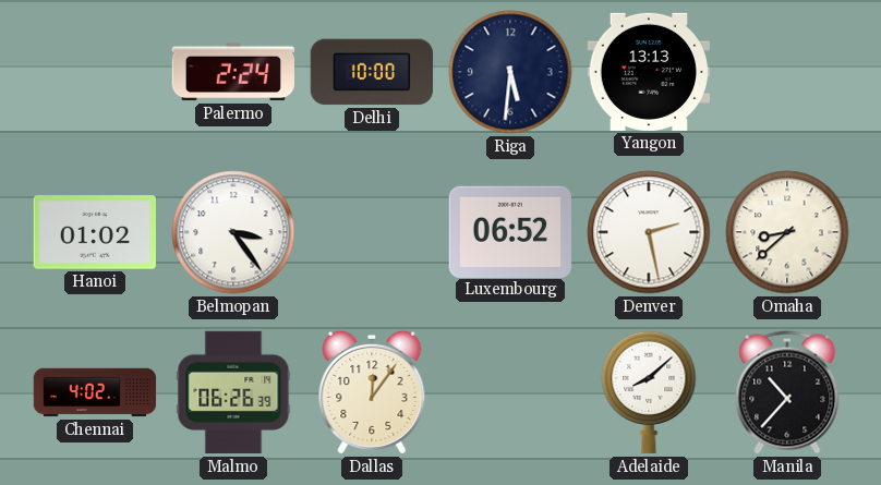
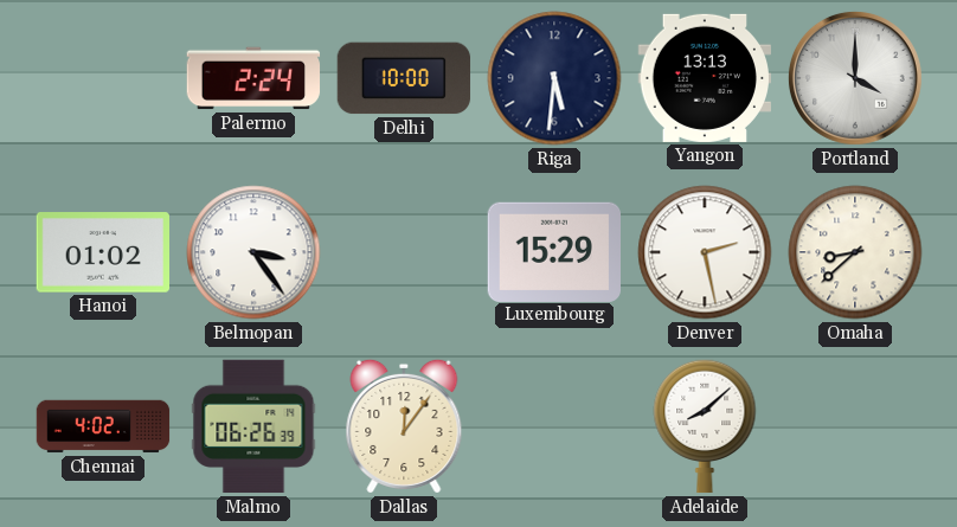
Portland: none -> 4:00 (855, 78)
Luxembourg: 06:52 -> 15:29 (554, 251)
Manila: 10:37 -> none (787, 392)
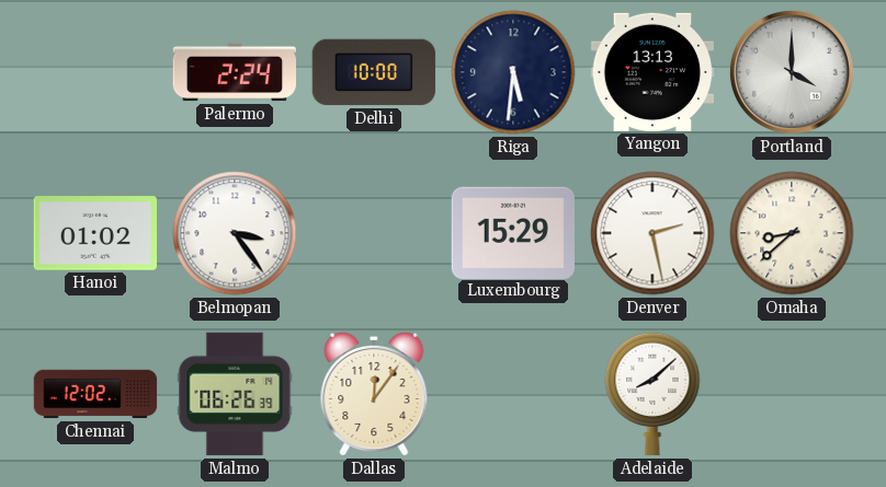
Chennai: 4:02 -> 12:02 (95, 394)
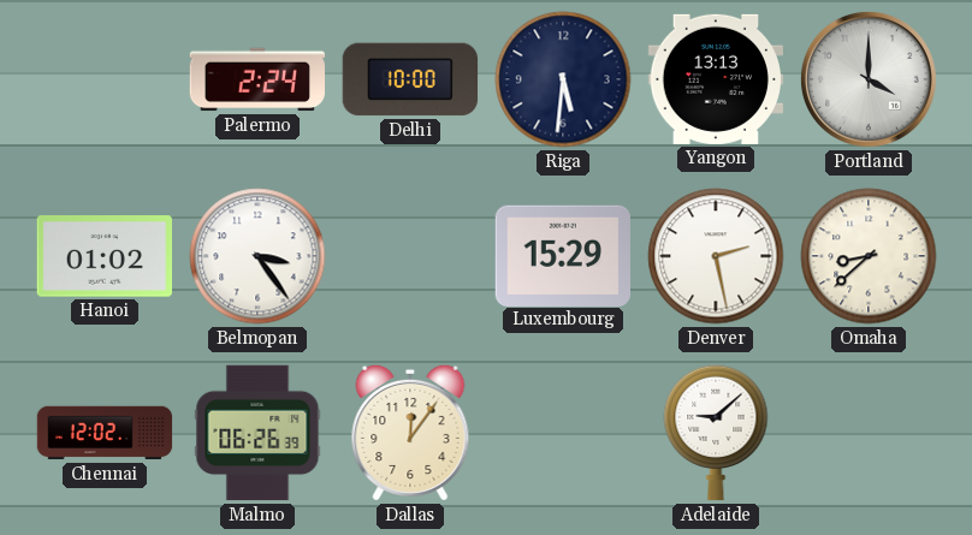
Adelaide: 8:08 -> 9:08 (716, 433)
